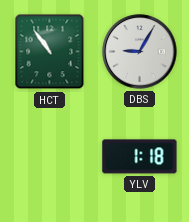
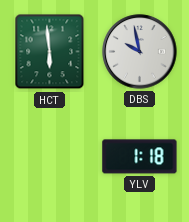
HCT: 10:54 -> 5:59 (50, 52)
DBS: 9:05 -> 9:58 (140, 52)
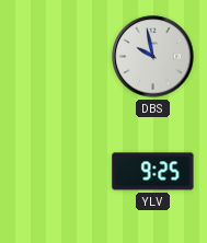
HCT: 5:59 -> none (50, 52)
YLV: 1:18 -> 9:25 (153, 172)
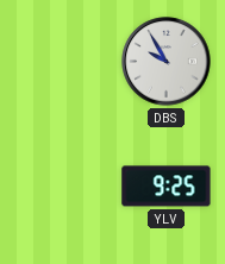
DBS: 9:58 -> 9:55 (167, 62)
